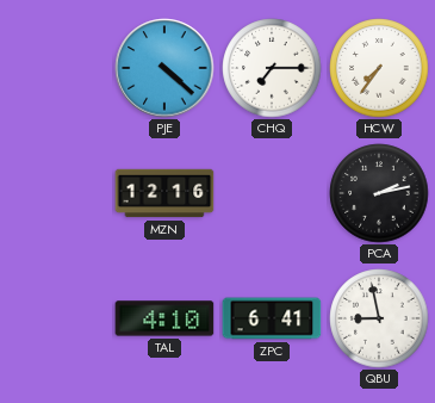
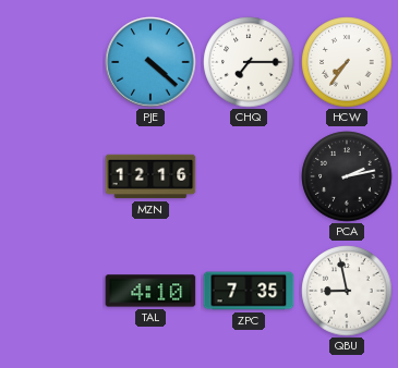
ZPC: 6:41 -> 7:35 (249, 291)
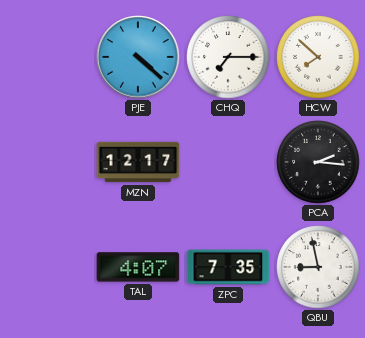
HCW: 7:36 -> 7:52 (318, 57)
MZN: 12:16 -> 12:17 (138, 162)
PCA: 2:13 -> 2:16 (318, 162)
TAL: 4:10 -> 4:07 (138, 267)
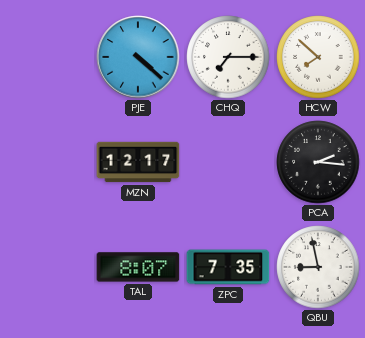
TAL: 4:07 -> 8:07 (138, 267)
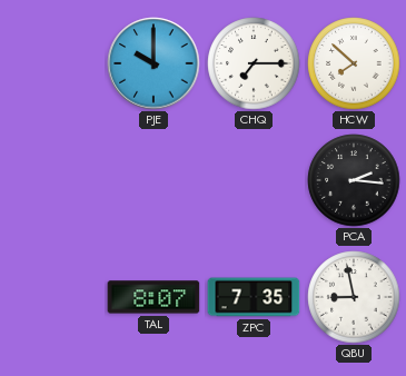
PJE: 4:22 -> 10:00 (154, 63)
MZN: 12:17 -> none (138, 162)
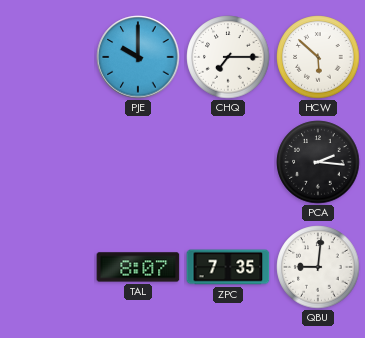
HCW: 7:52 -> 5:52 (318, 57)
QBU: 8:58 -> 9:01 (318, 267)
